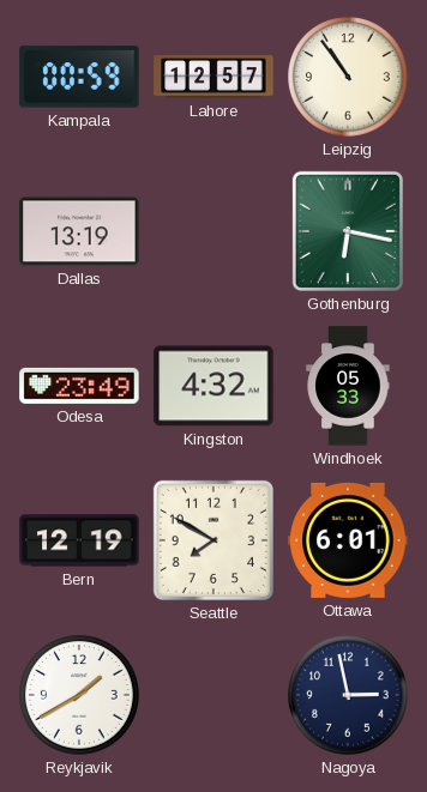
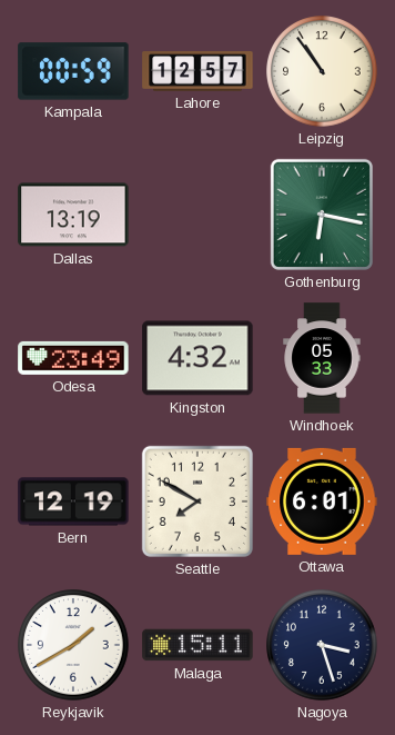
Malaga: none -> 15:11 (197, 645)
Nagoya: 2:58 -> 3:27 (322, 645)
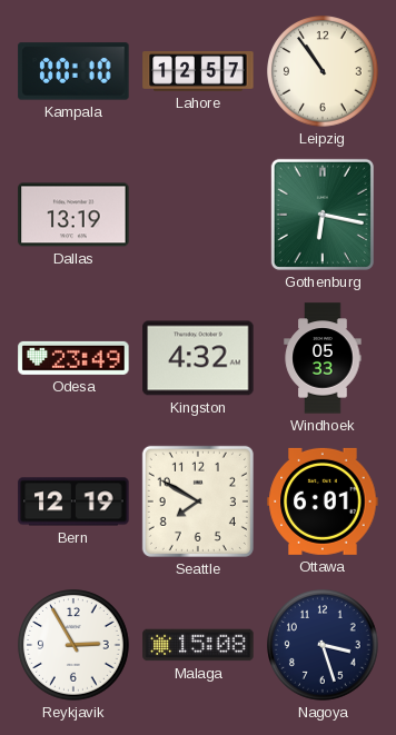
Kampala: 00:59 -> 00:10 (73, 71)
Reykjavik: 1:40 -> 2:55 (73, 645)
Malaga: 15:11 -> 15:08 (198, 645)
